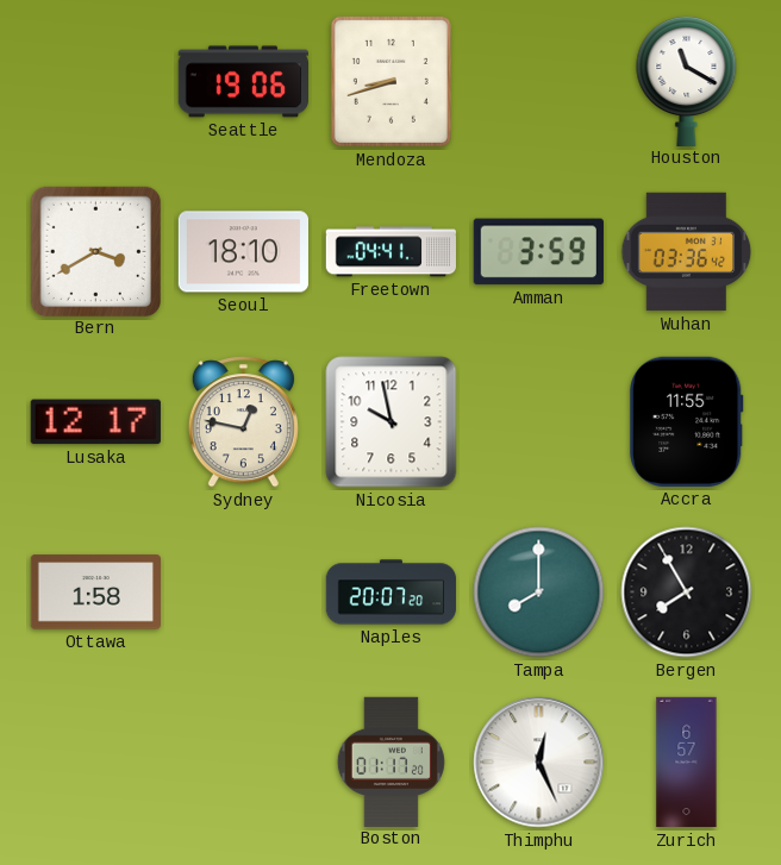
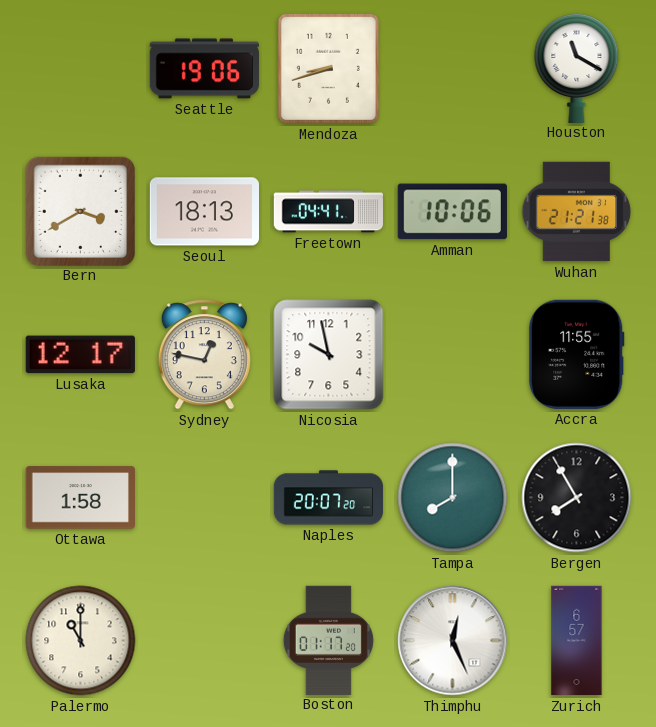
Seoul: 18:10 -> 18:13 (204, 212)
Amman: 3:59 -> 10:06 (452, 212)
Wuhan: 03:36 -> 21:21 (577, 212)
Palermo: none -> 11:00 (81, 641)
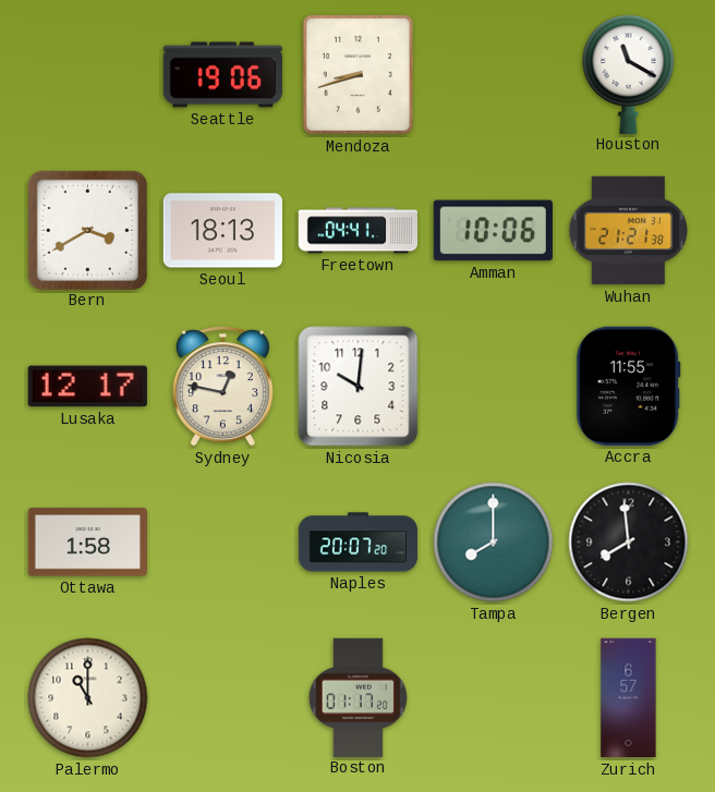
Nicosia: 9:58 -> 10:01 (359, 387)
Bergen: 7:55 -> 7:59 (629, 543)
Thimphu: 12:26 -> none (453, 641)
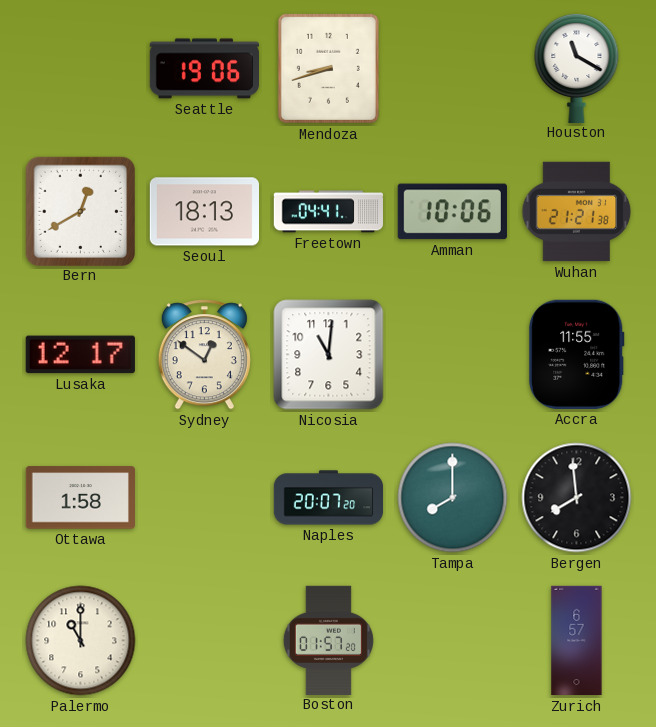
Bern: 3:40 -> 12:40 (80, 211)
Sydney: 12:47 -> 12:51 (204, 355)
Nicosia: 10:01 -> 11:01 (329, 355)
Boston: 01:17 -> 01:57 (328, 640)
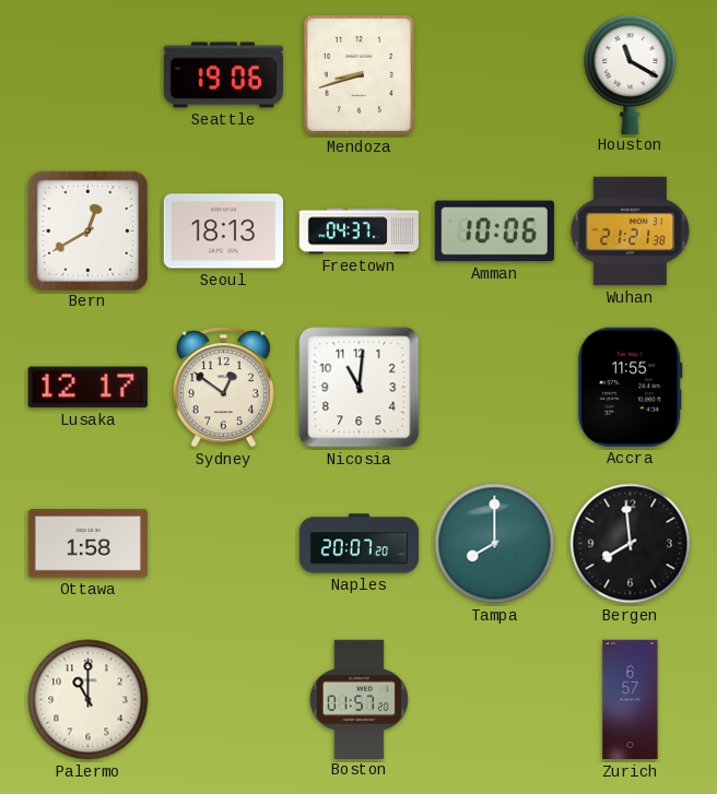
Freetown: 04:41 -> 04:37 (358, 232)
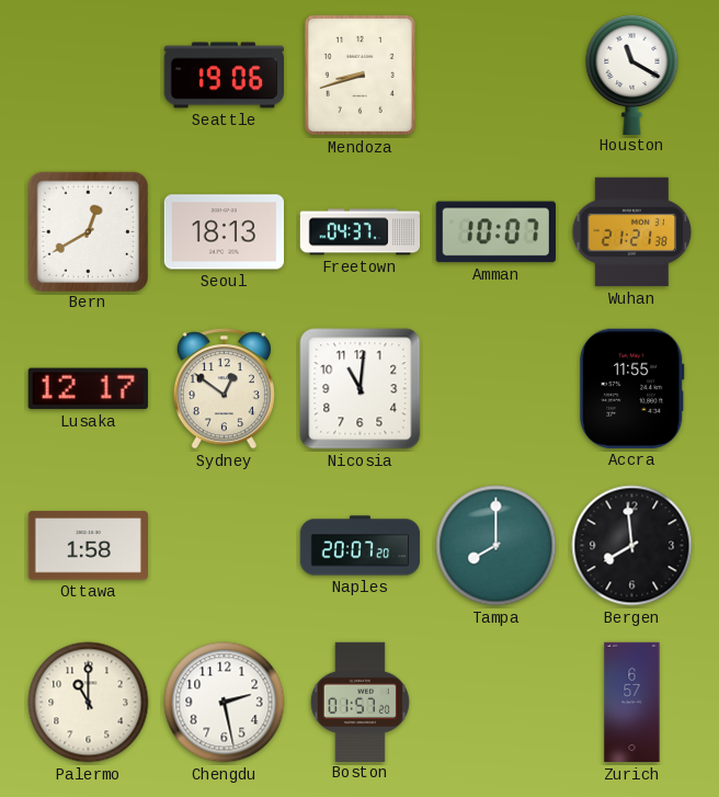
Amman: 10:06 -> 10:07 (495, 232)
Chengdu: none -> 2:28 (225, 703)
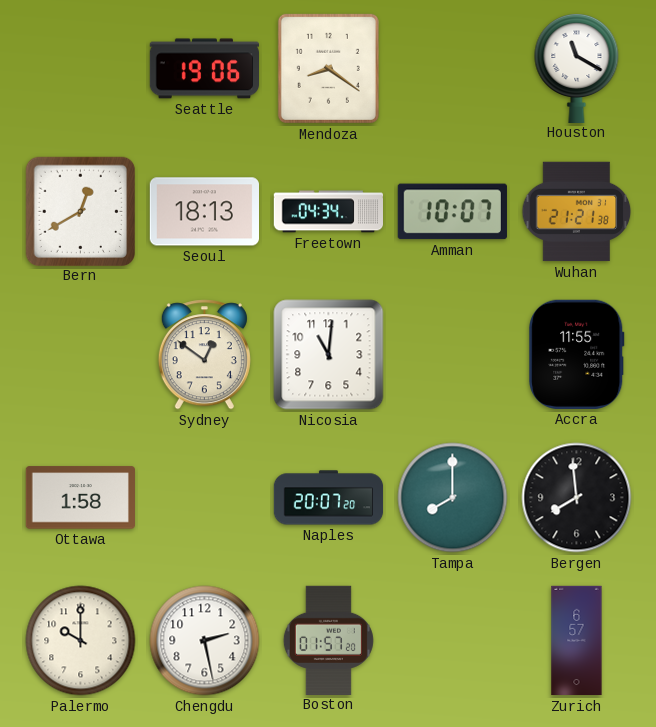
Mendoza: 8:42 -> 8:21 (328, 68)
Freetown: 04:37 -> 04:34 (328, 212)
Lusaka: 12:17 -> none (88, 389)
Palermo: 11:00 -> 10:00 (81, 641)
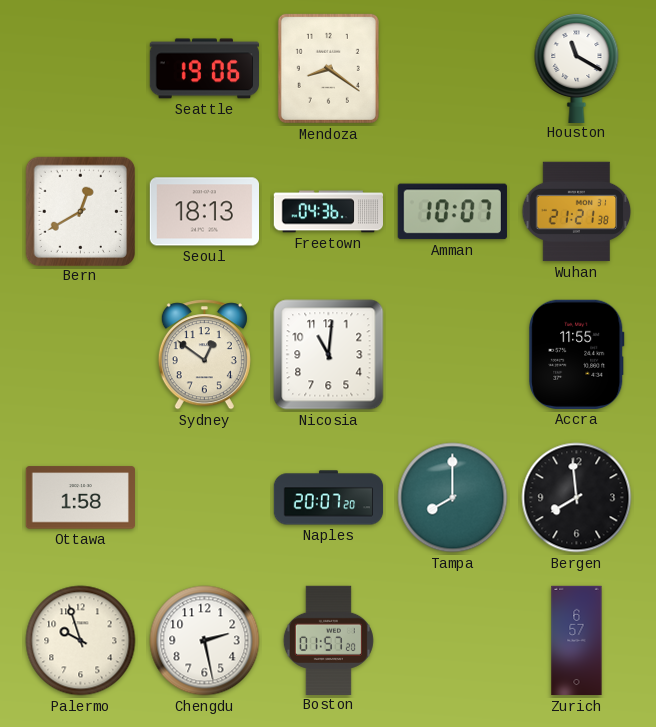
Freetown: 04:34 -> 04:36 (328, 212)
Palermo: 10:00 -> 9:57 (81, 641)
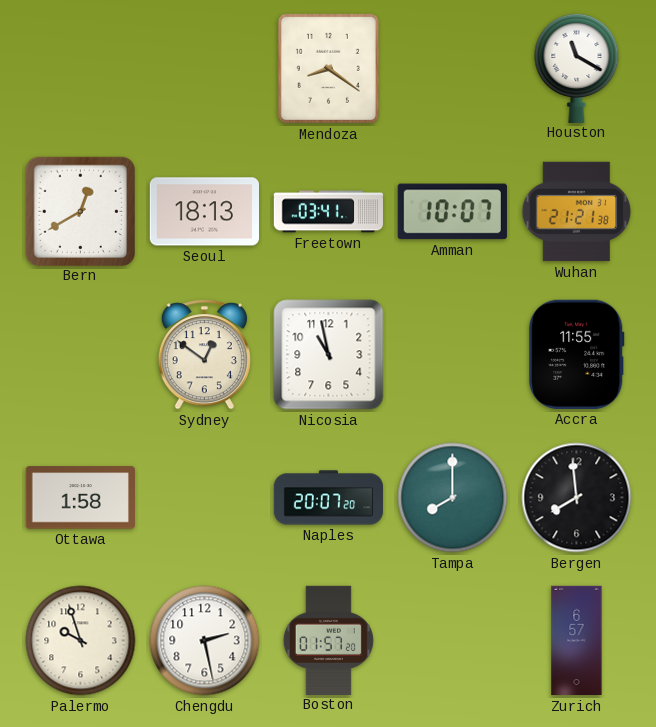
Seattle: 19:06 -> none (204, 69)
Freetown: 04:36 -> 03:41 (328, 212)
Nicosia: 11:01 -> 10:58 (329, 355)
